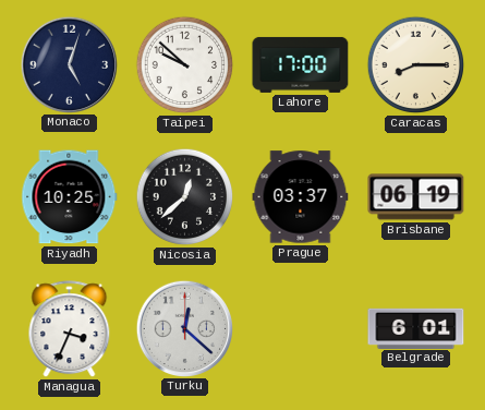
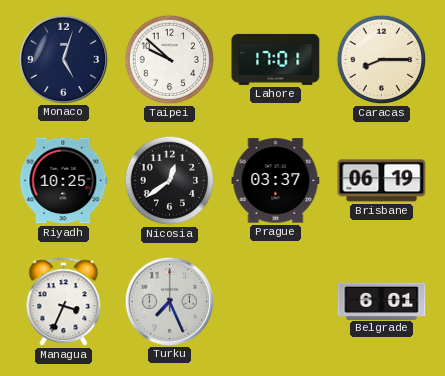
Lahore: 17:00 -> 17:01 (276, 59)
Nicosia: 12:38 -> 12:39 (170, 181)
Turku: 12:22 -> 7:26 (169, 301)
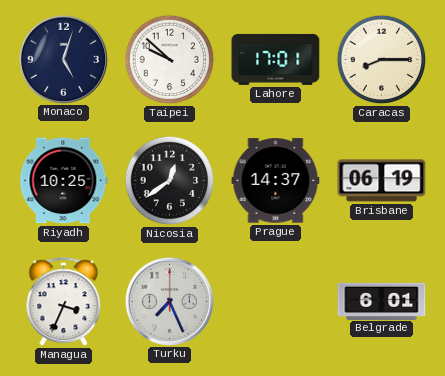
Prague: 03:37 -> 14:37 (276, 181)
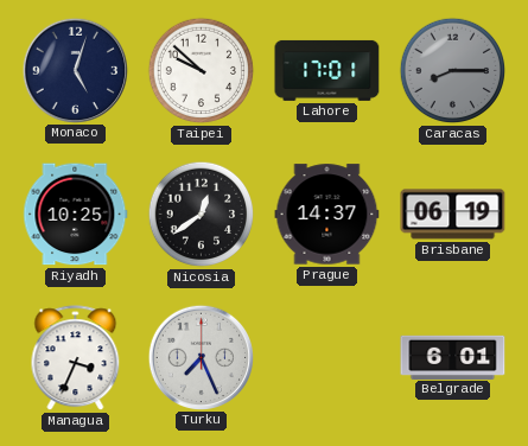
Caracas dial: cream -> grey (453, 71)
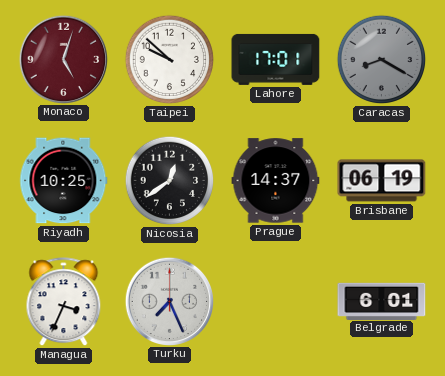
Monaco dial: navy -> burgundy (63, 59)
Caracas: 8:15 -> 8:20 (382, 60)
